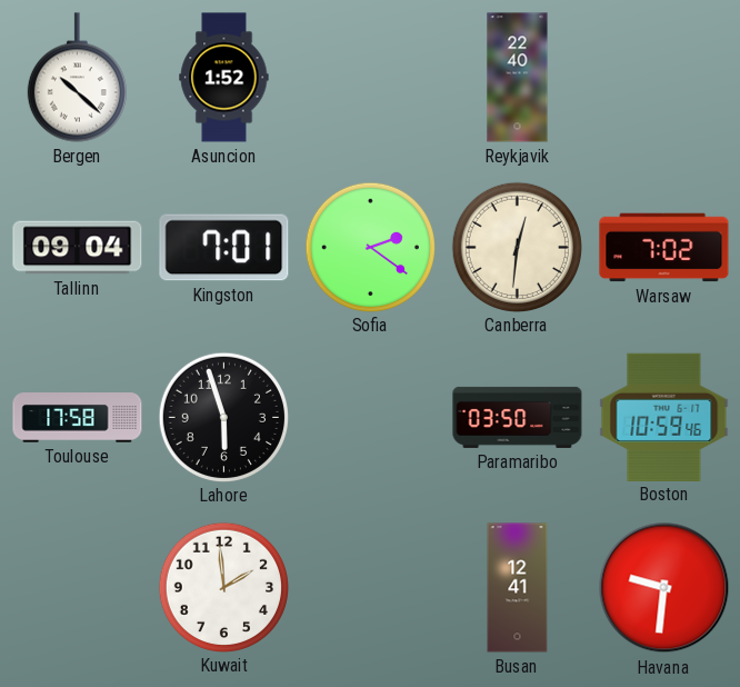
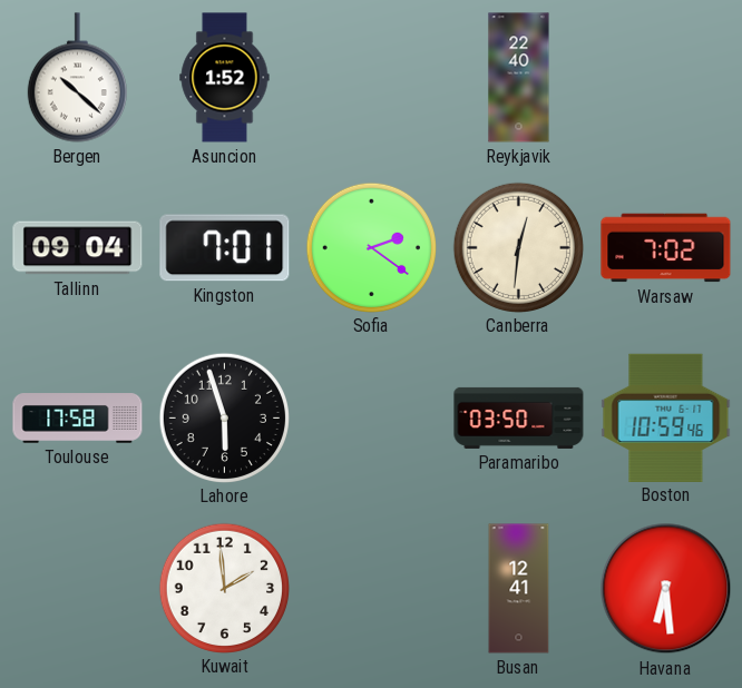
Havana: 9:31 -> 6:29 (666, 589)
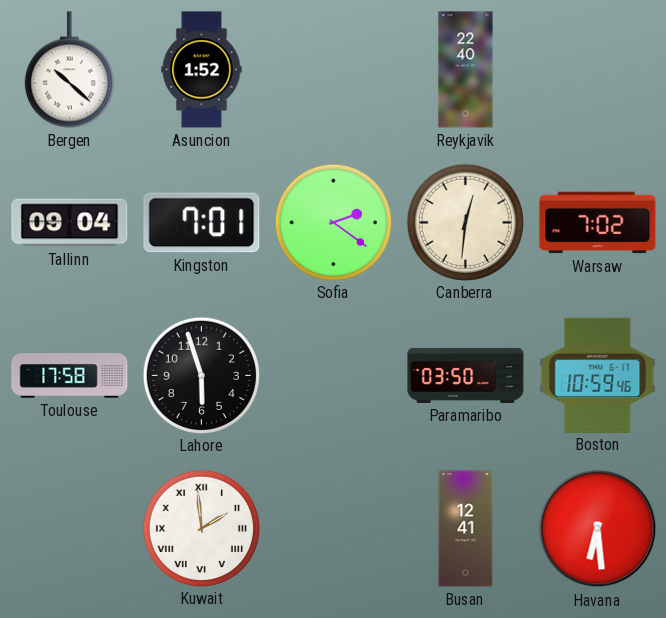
Kuwait numerals: Arabic -> Roman (201, 528)
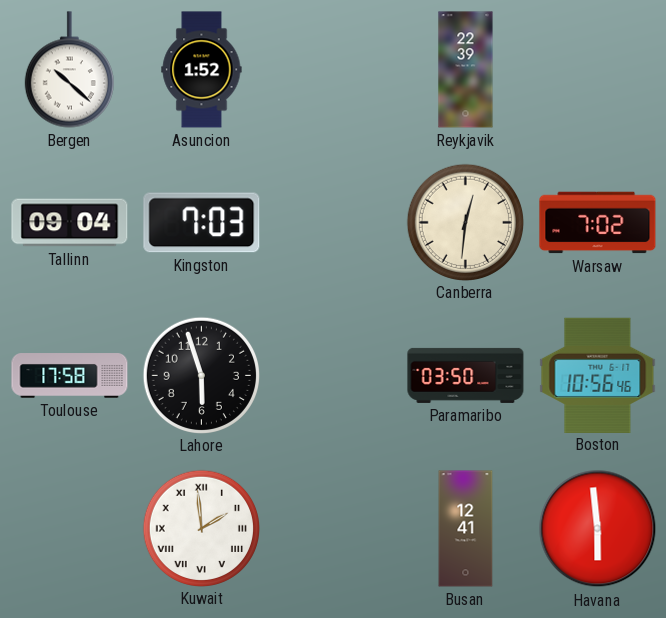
Reykjavik: 22:40 -> 22:39 (466, 70)
Kingston: 7:01 -> 7:03 (202, 223)
Sofia: 2:21 -> none (333, 222)
Boston: 10:59 -> 10:56 (598, 375)
Havana: 6:29 -> 5:59 (598, 529)
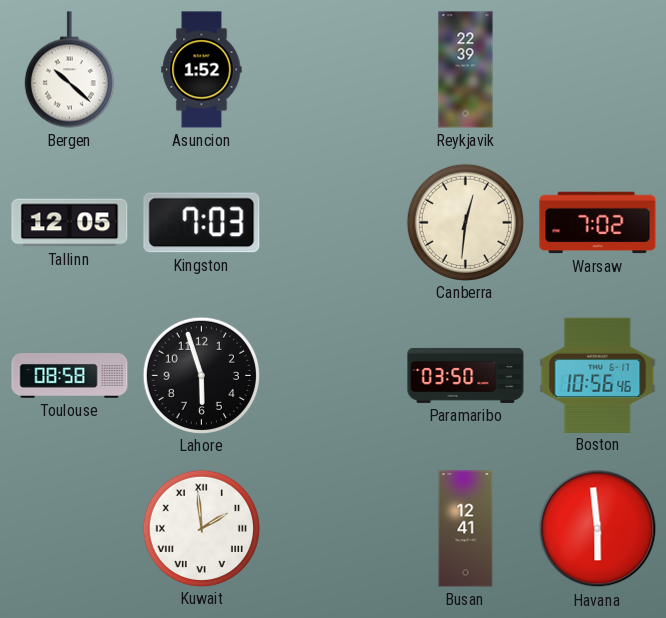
Tallinn: 09:04 -> 12:05 (70, 223)
Toulouse: 17:58 -> 08:58 (70, 376)
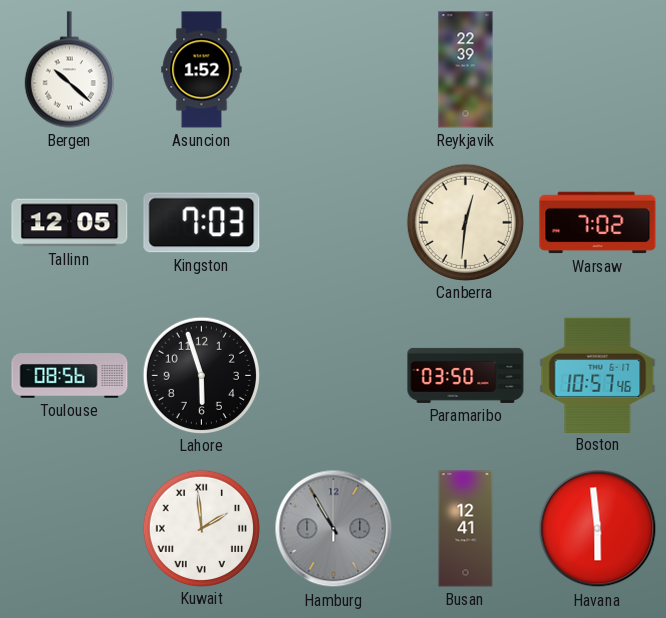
Toulouse: 08:58 -> 08:56 (70, 376)
Boston: 10:56 -> 10:57 (598, 375)
Hamburg: none -> 10:55 (334, 529)
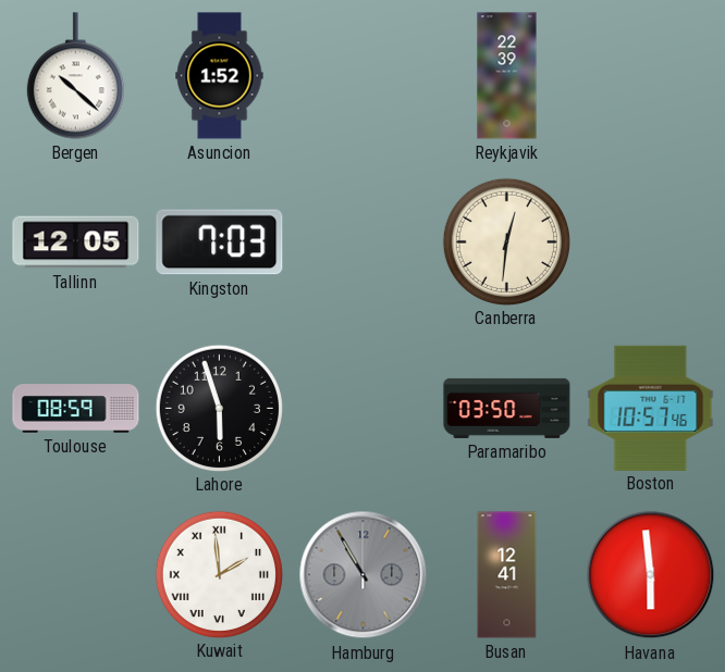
Warsaw: 7:02 -> none (598, 223)
Toulouse: 08:56 -> 08:59 (76, 409)
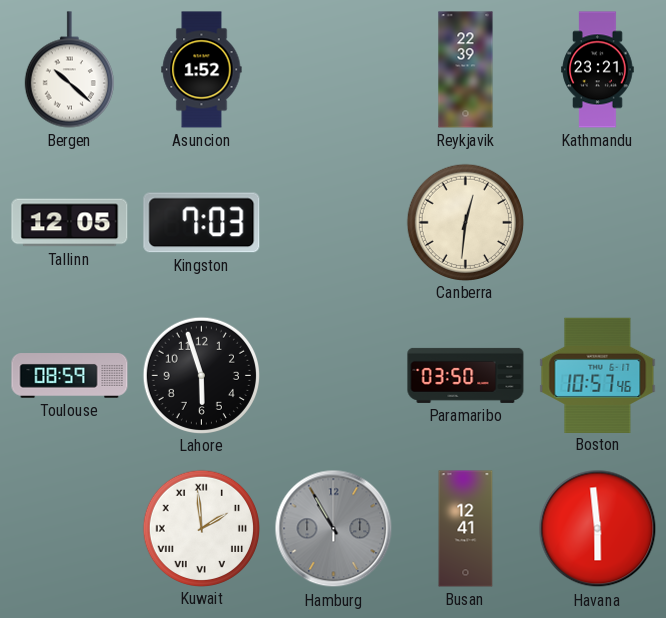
Kathmandu: none -> 23:21 (598, 70)
